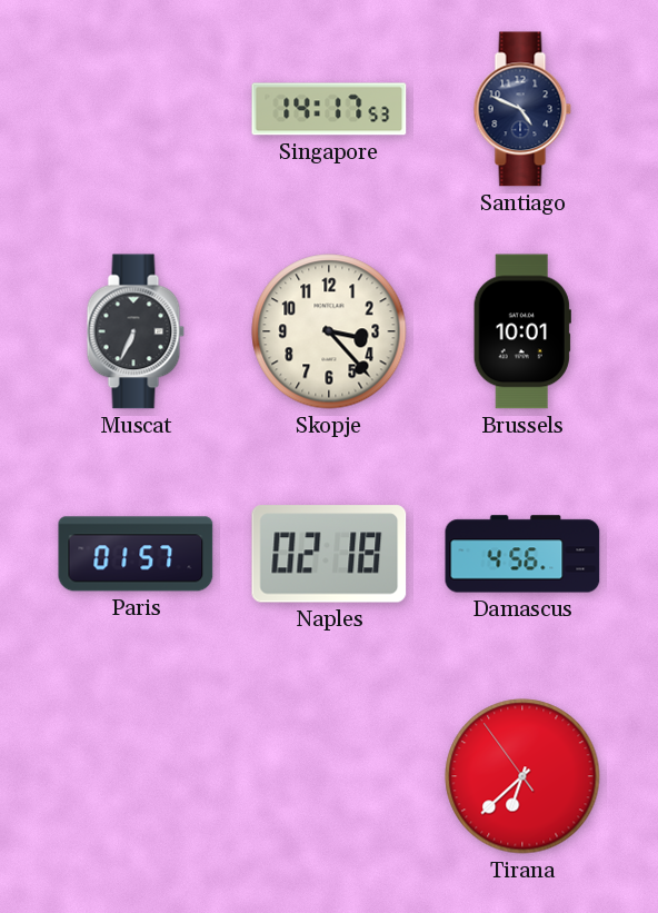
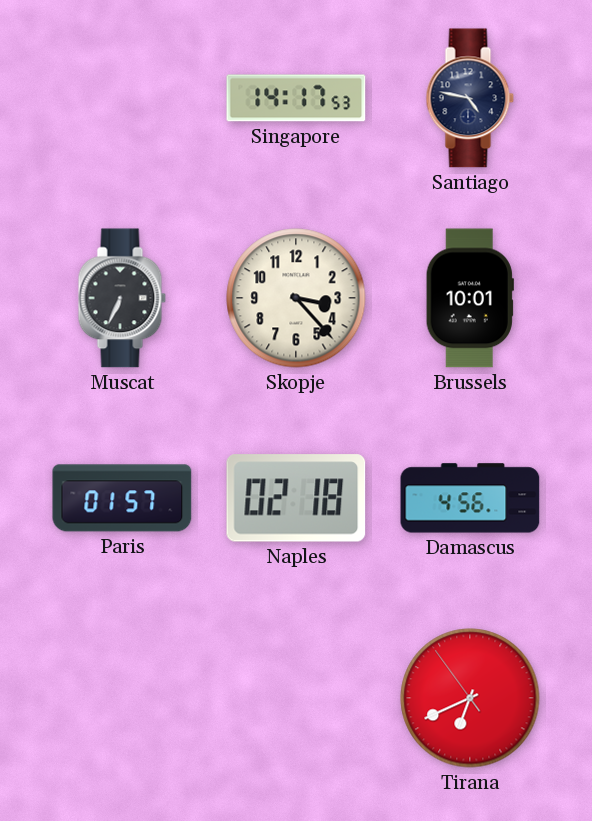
Santiago: 4:49 -> 4:47 (470, 98)
Tirana: 6:37 -> 6:40 (470, 698)
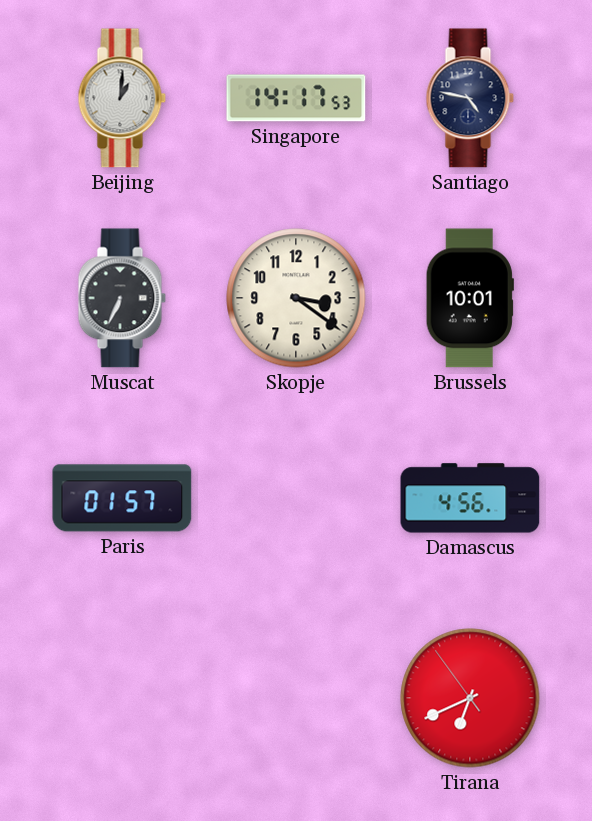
Beijing: none -> 1:01 (122, 98)
Skopje: 3:23 -> 3:21 (296, 298)
Naples: 02:18 -> none (296, 498)
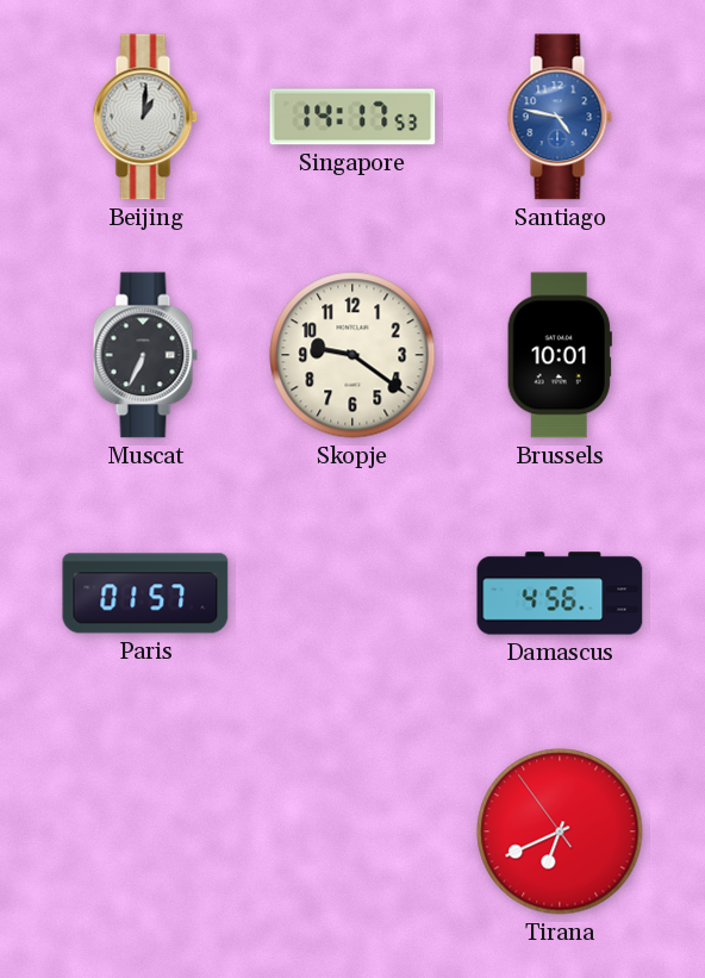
Santiago dial: navy -> blue (560, 117)
Skopje: 3:21 -> 9:21 (352, 355)
